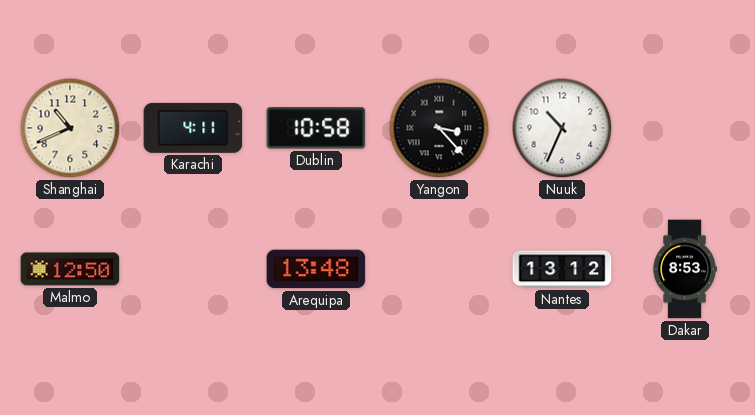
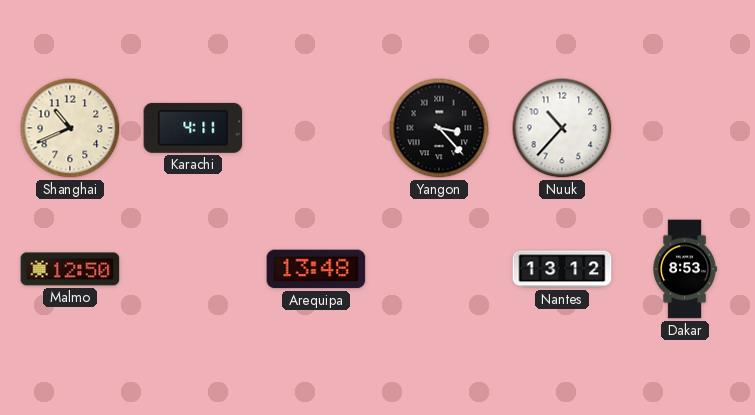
Dublin: 10:58 -> none (316, 128)
Nuuk: 10:34 -> 10:37 (562, 128)
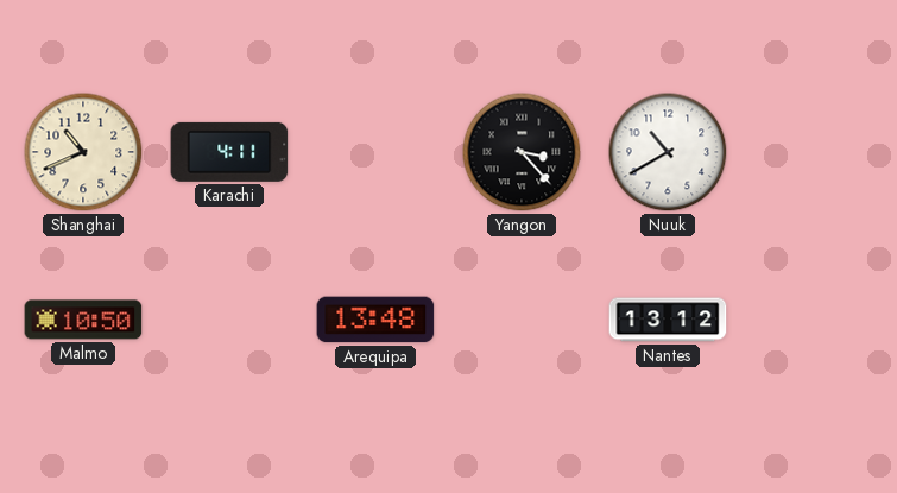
Nuuk: 10:37 -> 10:40 (668, 152)
Malmo: 12:50 -> 10:50 (83, 320)
Dakar: 8:53 -> none (685, 269)
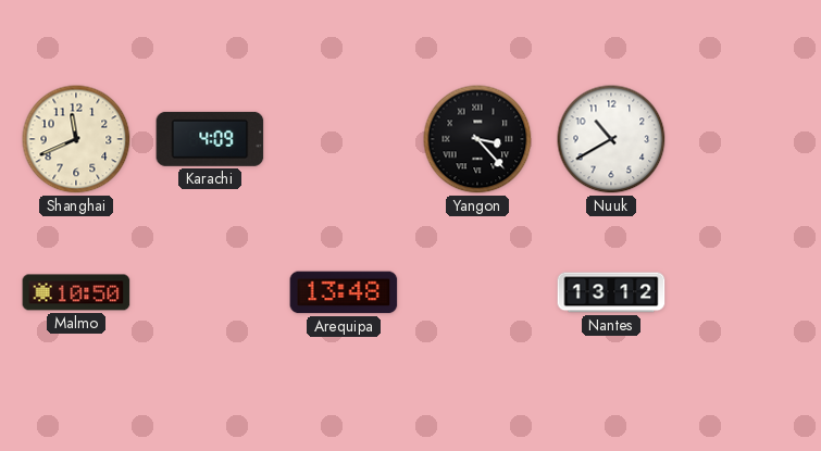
Shanghai: 10:41 -> 11:41 (76, 139)
Karachi: 4:11 -> 4:09 (210, 139)
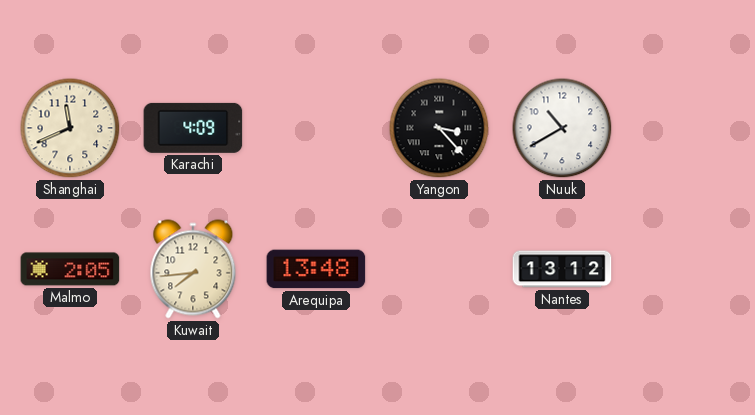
Malmo: 10:50 -> 2:05 (70, 269)
Kuwait: none -> 7:44 (193, 269)
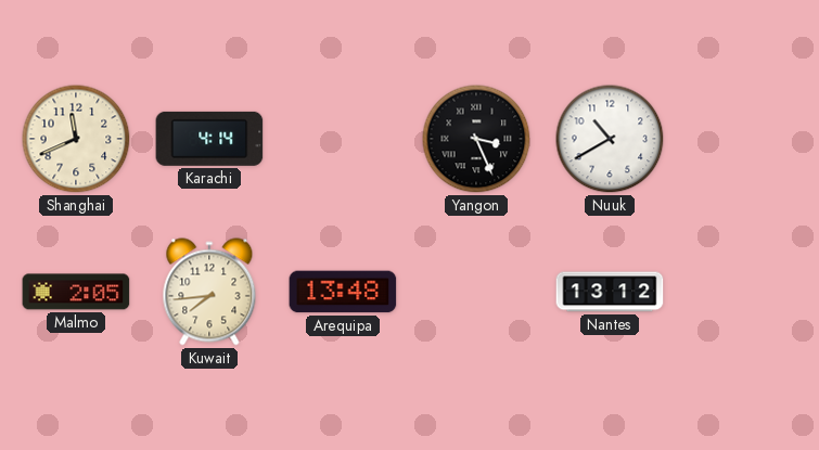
Karachi: 4:09 -> 4:14 (209, 139)
Yangon: 3:23 -> 3:26 (476, 139)
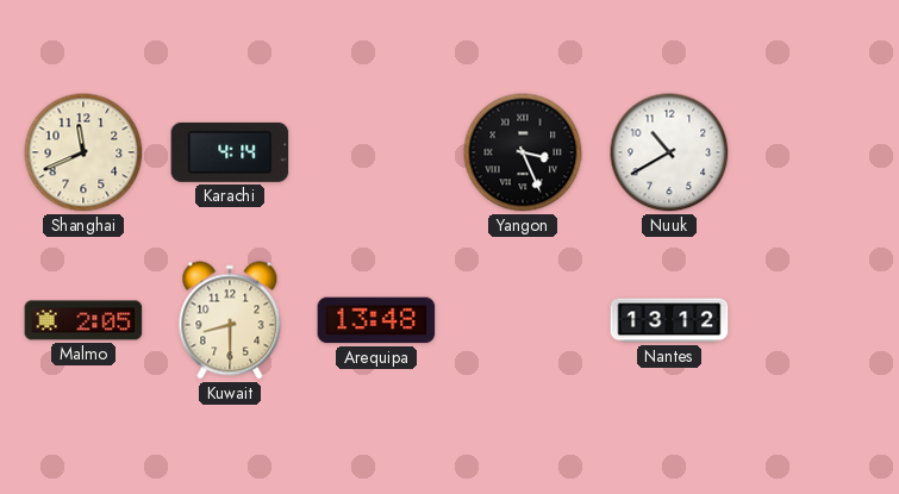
Kuwait: 7:44 -> 8:30 (230, 320)
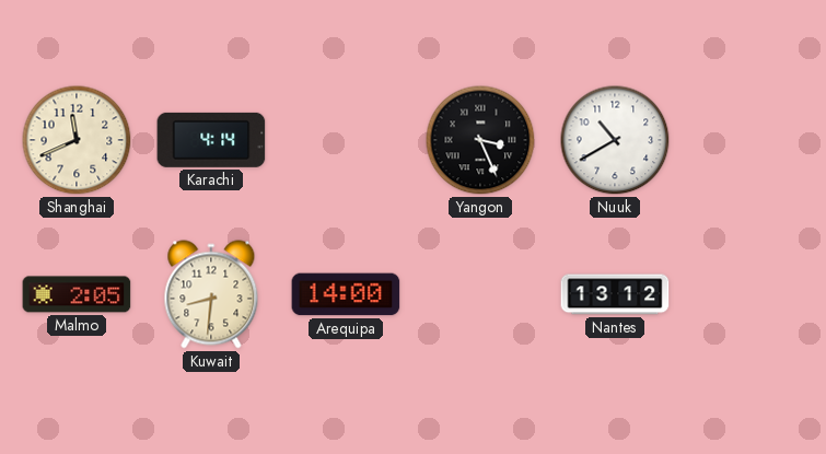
Kuwait: 8:30 -> 8:31 (211, 294)
Arequipa: 13:48 -> 14:00 (346, 294)
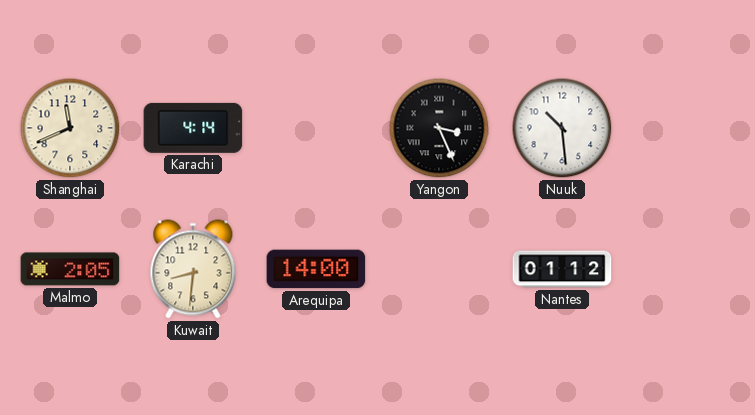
Nuuk: 10:40 -> 10:29 (562, 128)
Nantes: 13:12 -> 01:12 (562, 269)
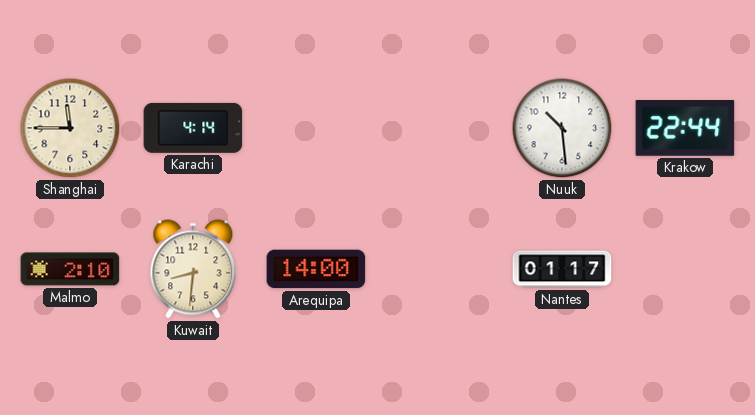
Shanghai: 11:41 -> 11:45 (70, 128)
Yangon: 3:26 -> none (439, 128)
Krakow: none -> 22:44 (685, 129)
Malmo: 2:05 -> 2:10 (70, 269)
Nantes: 01:12 -> 01:17 (562, 269)
